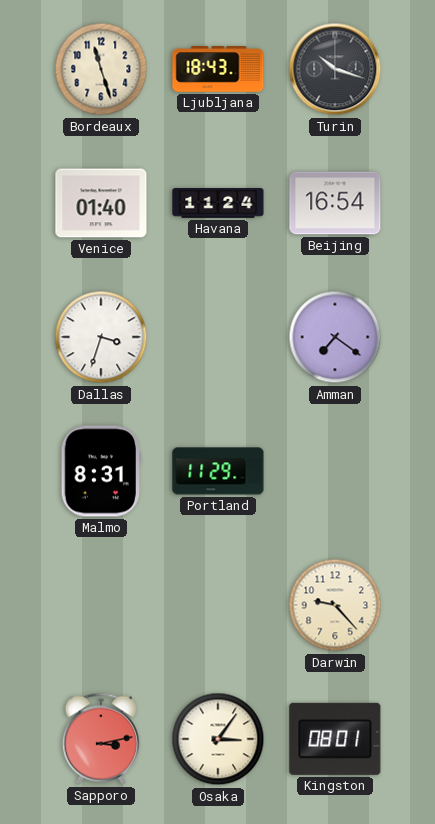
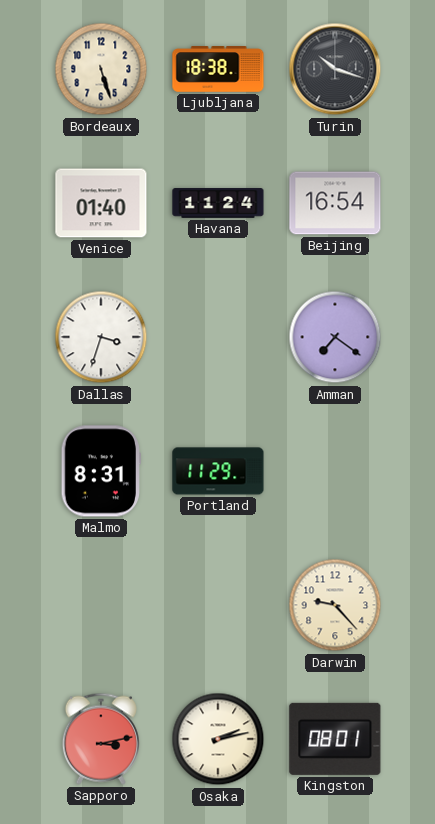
Bordeaux: 11:27 -> 5:27 (101, 69)
Ljubljana: 18:43 -> 18:38 (218, 69)
Osaka: 3:06 -> 2:13 (218, 739)
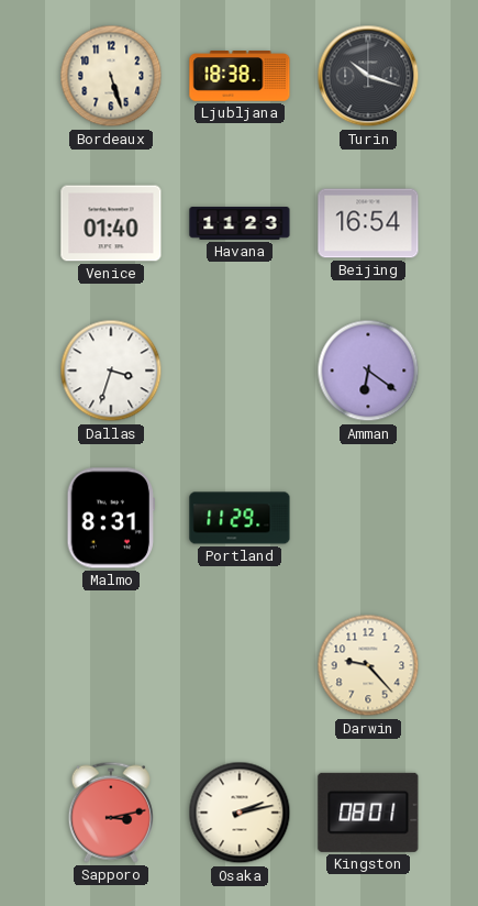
Havana: 11:24 -> 11:23 (240, 223)
Amman: 7:21 -> 6:21 (368, 371)
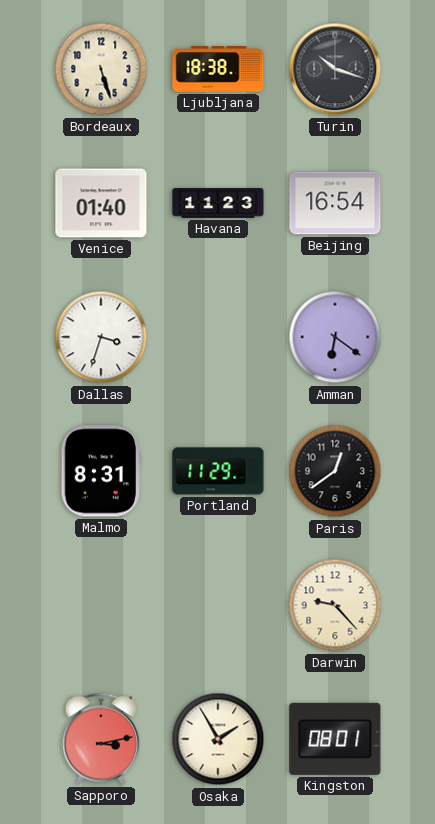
Paris: none -> 12:39 (335, 471)
Osaka: 2:13 -> 1:55 (218, 739)
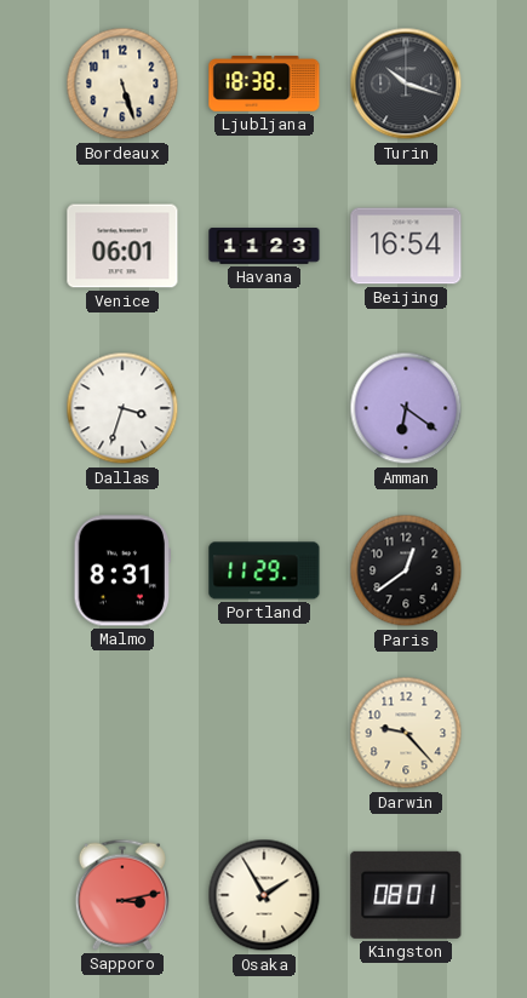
Venice: 01:40 -> 06:01 (122, 246)
